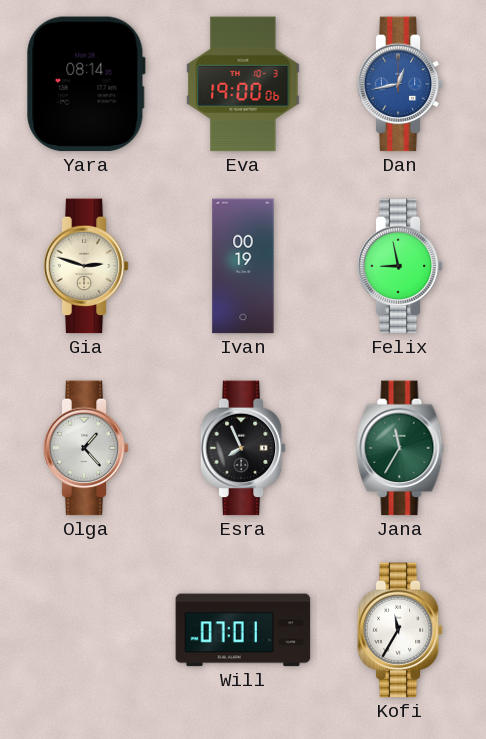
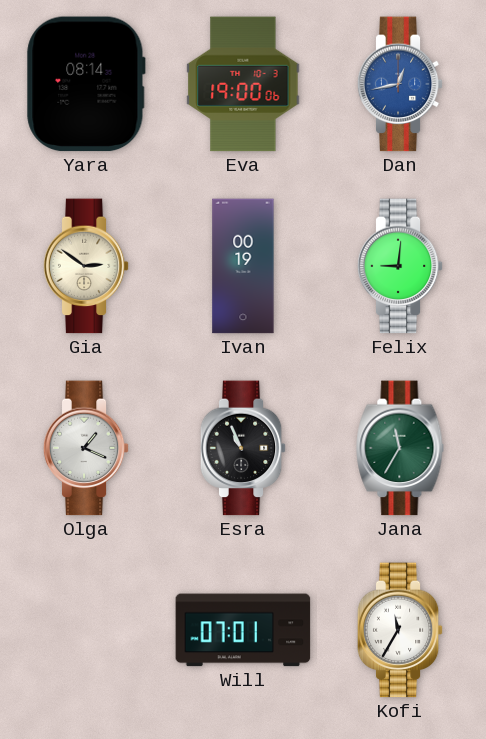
Gia: 2:48 -> 2:51 (86, 266)
Felix: 8:58 -> 9:01 (400, 266)
Olga: 1:23 -> 1:19 (86, 448)
Esra: 7:56 -> 10:56 (243, 448)
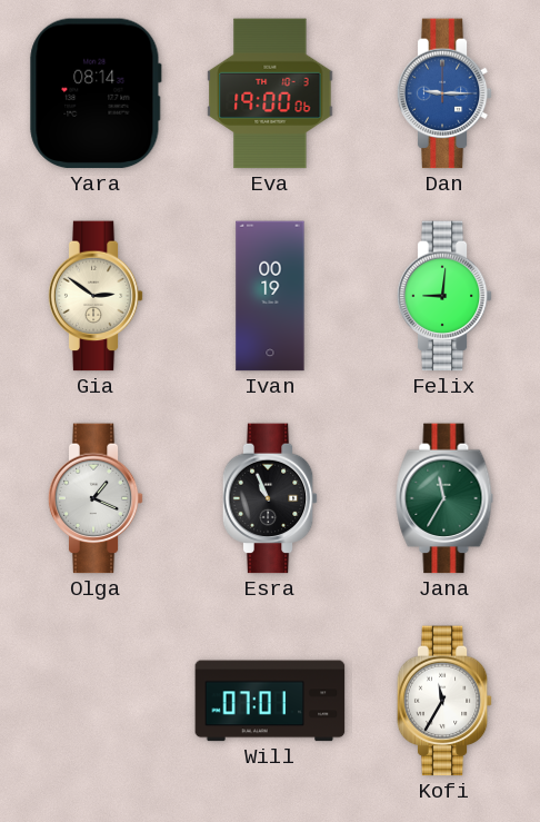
Dan: 12:43 -> 9:15 (444, 93)
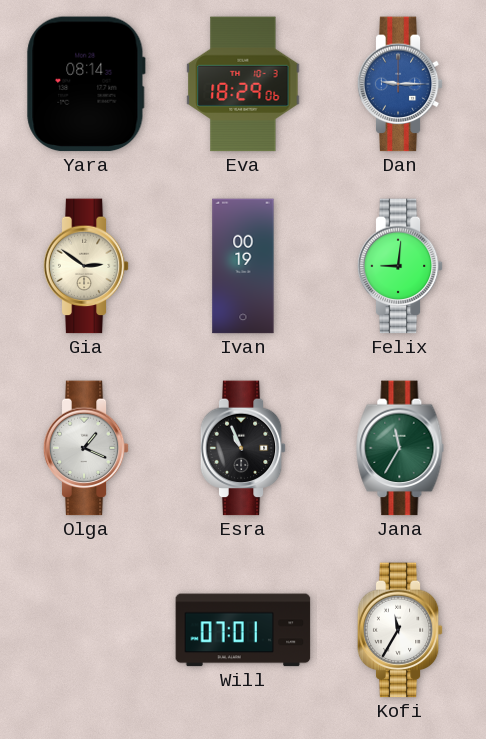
Eva: 19:00 -> 18:29 (243, 84)
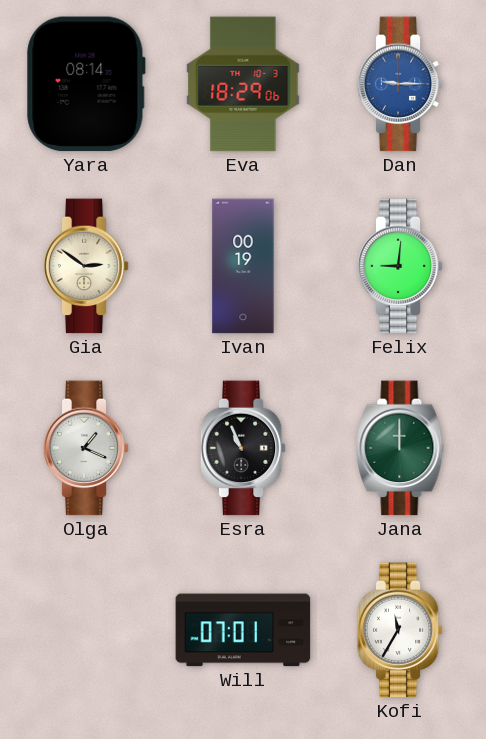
Jana: 11:35 -> 12:00 (400, 448)
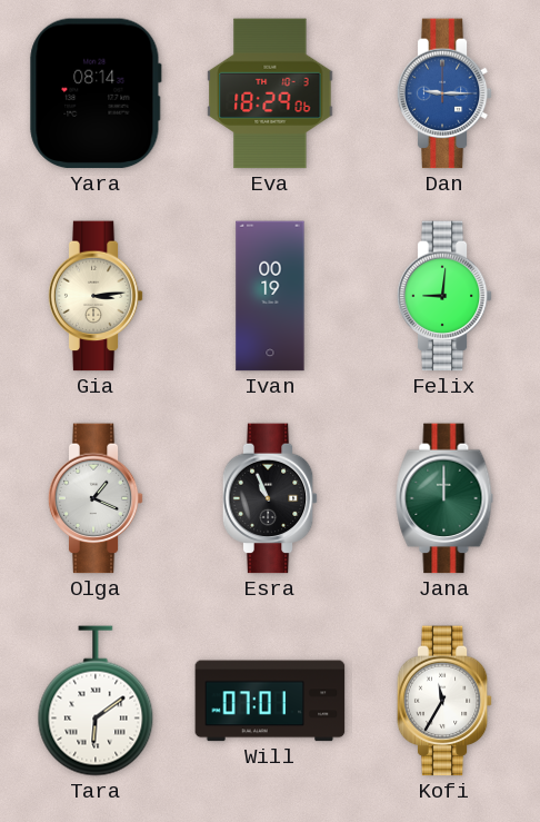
Gia: 2:51 -> 3:14 (96, 296)
Tara: none -> 6:09 (96, 701)
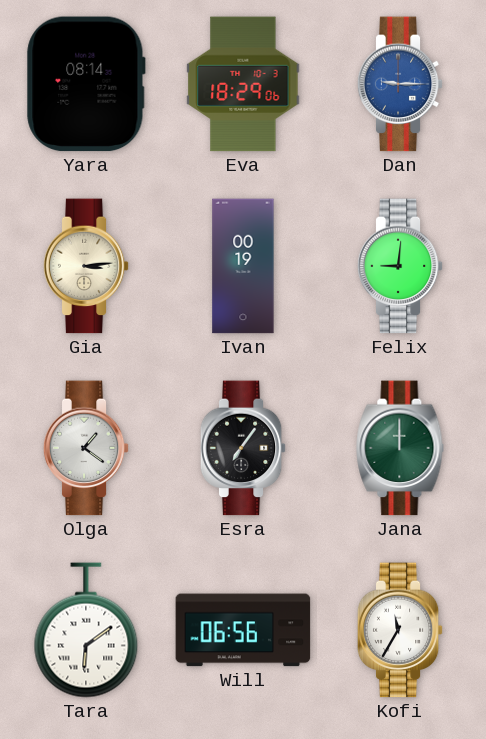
Olga: 1:19 -> 1:21 (86, 448)
Esra: 10:56 -> 7:06 (243, 448)
Will: 07:01 -> 06:56 (243, 630)
